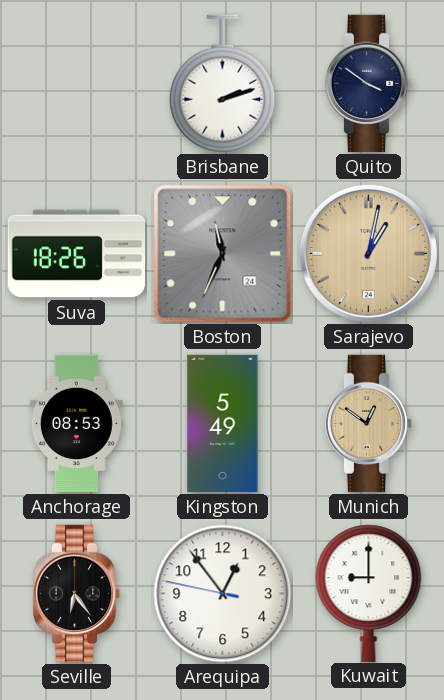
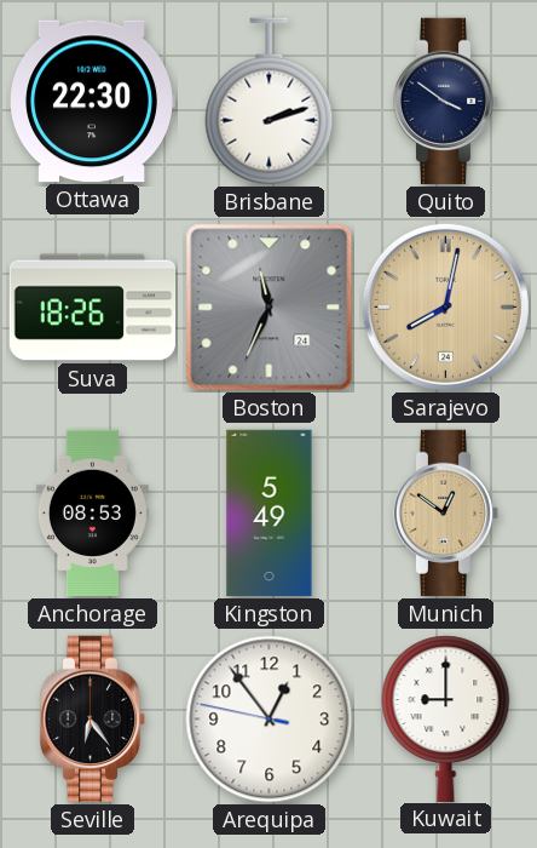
Ottawa: none -> 22:30 (92, 102)
Sarajevo: 1:02 -> 8:02 (445, 306)
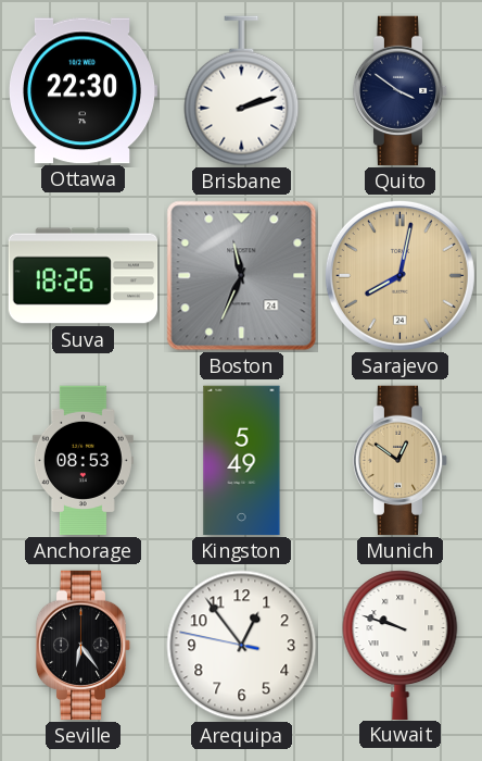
Kuwait: 9:00 -> 9:48 (401, 645)
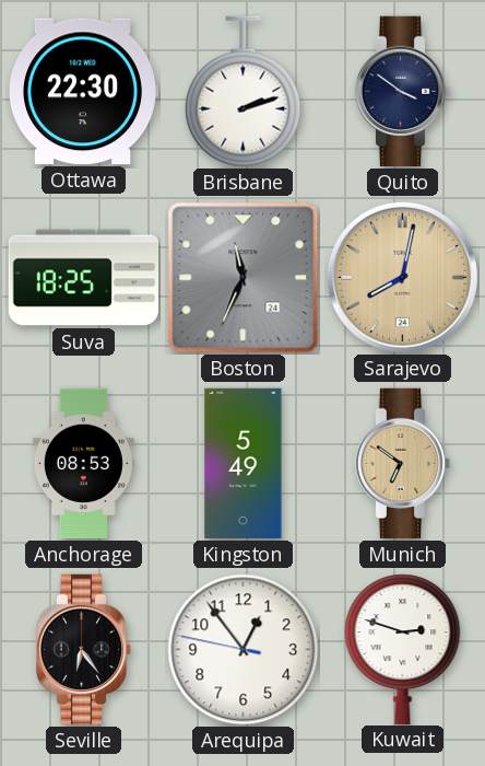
Suva: 18:26 -> 18:25 (84, 278)
Munich: 12:51 -> 6:51 (403, 464)
Kuwait: 9:48 -> 2:48 (403, 649)
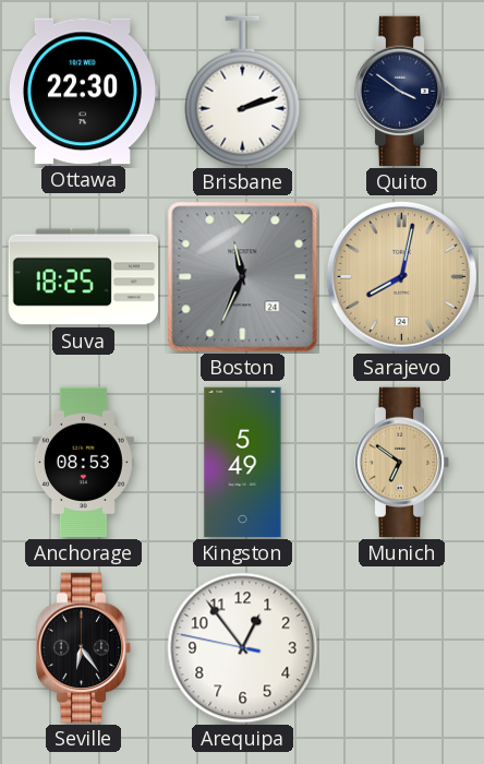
Kuwait: 2:48 -> none (403, 649)
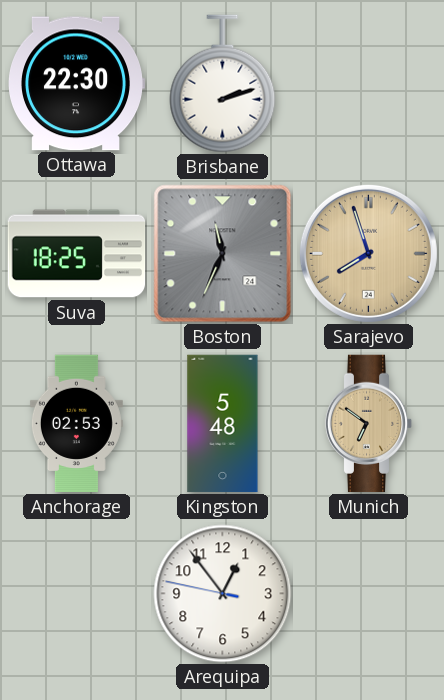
Quito: 3:51 -> none (402, 92)
Sarajevo: 8:02 -> 7:57 (368, 253)
Anchorage: 08:53 -> 02:53 (76, 424)
Kingston: 5:49 -> 5:48 (223, 424)
Seville: 6:24 -> none (84, 648)
